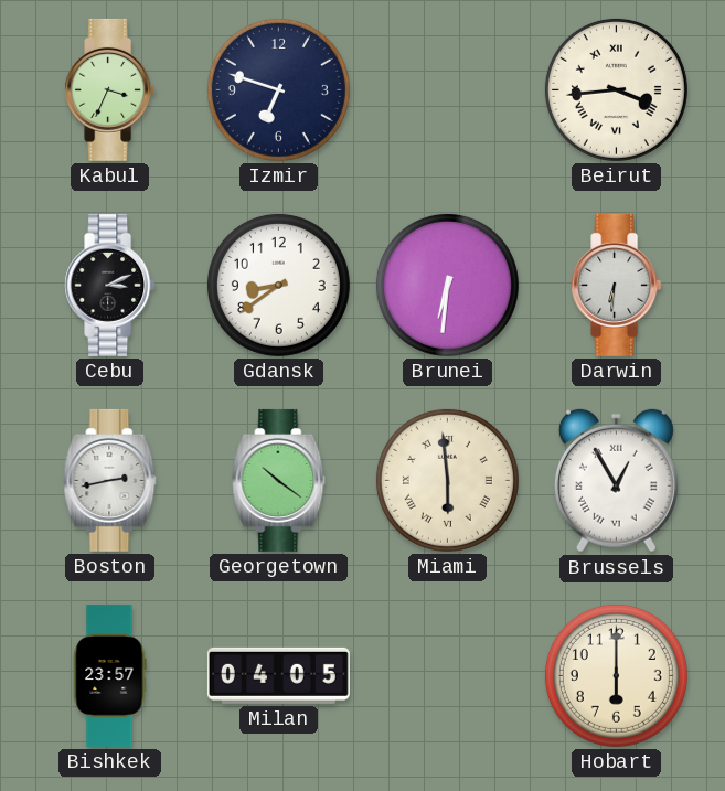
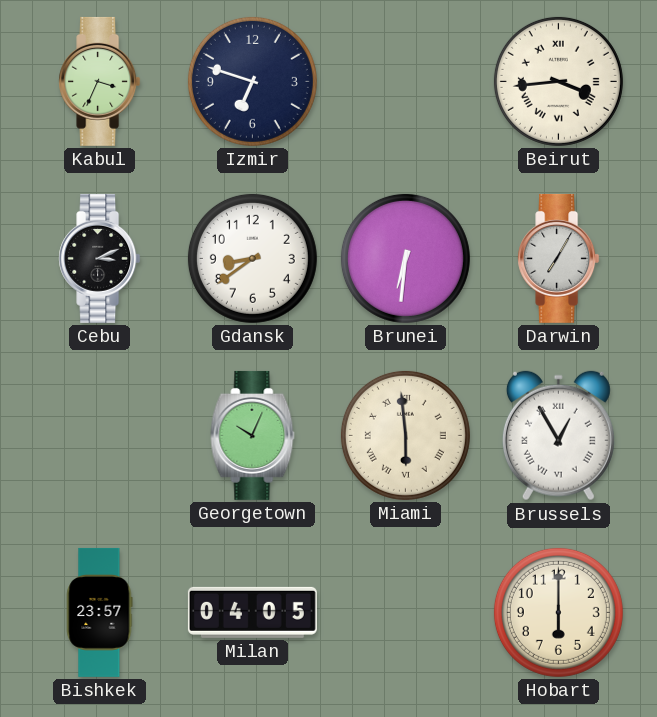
Darwin: 6:31 -> 7:05 (559, 258)
Boston: 2:43 -> none (110, 480)
Georgetown: 10:21 -> 10:04 (253, 435)
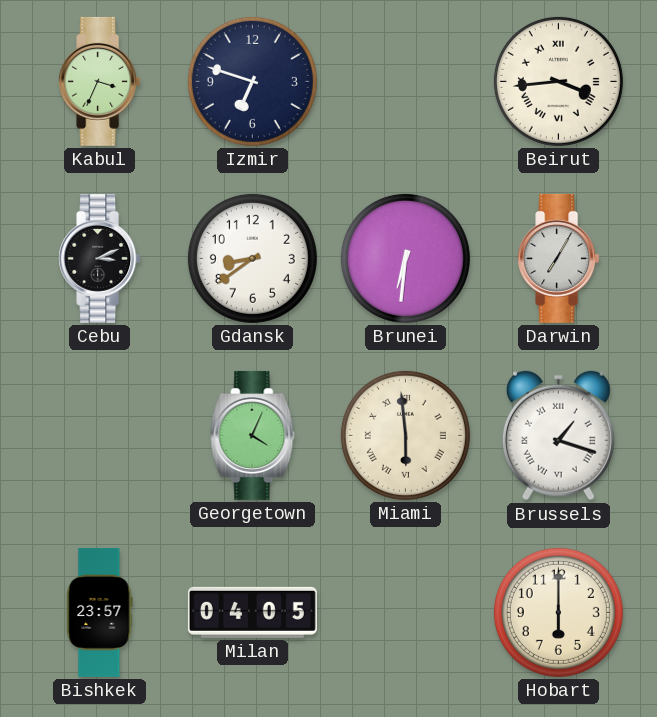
Georgetown: 10:04 -> 4:04 (253, 435)
Brussels: 12:55 -> 1:18 (558, 436)
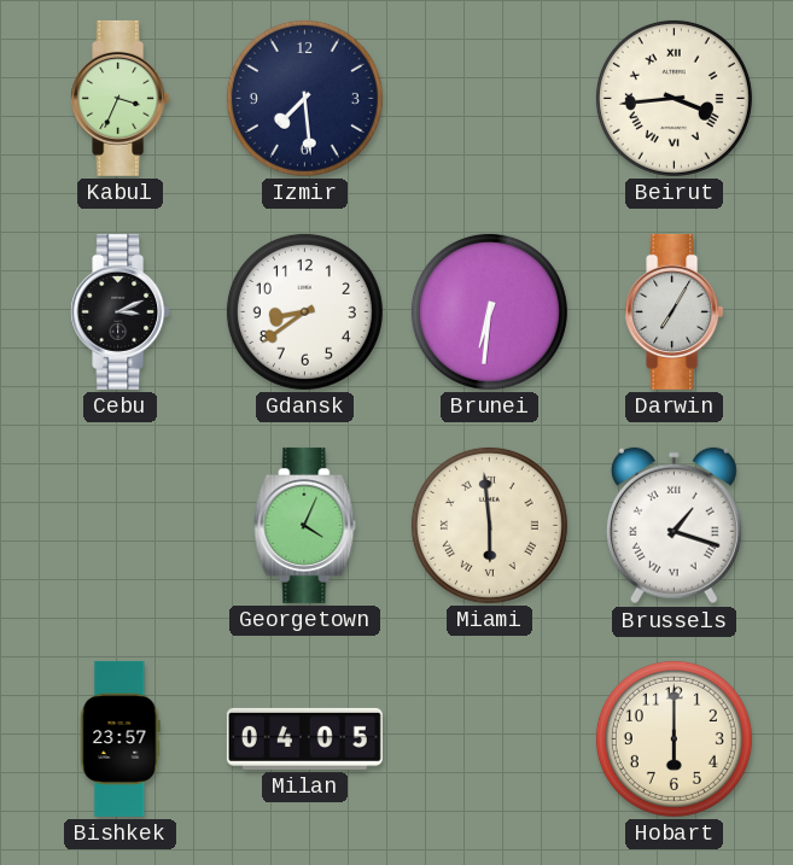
Izmir: 6:48 -> 7:29 (304, 98)
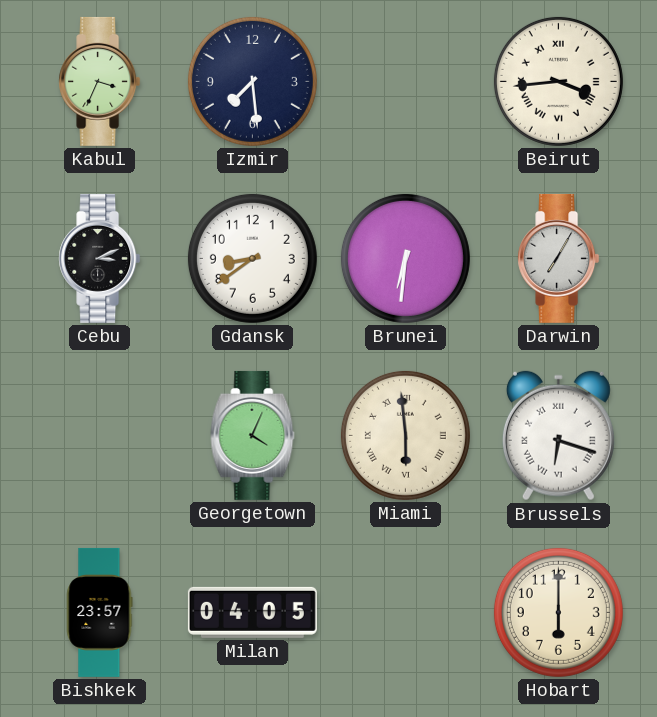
Brussels: 1:18 -> 6:18 (558, 436)
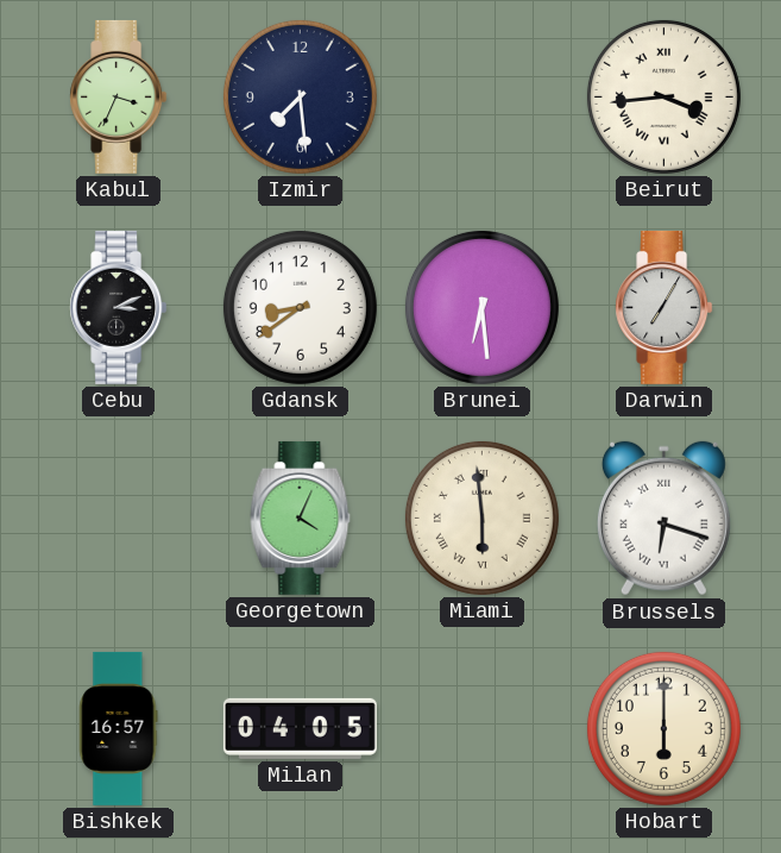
Brunei: 6:31 -> 6:29 (481, 307)
Bishkek: 23:57 -> 16:57 (119, 728)
